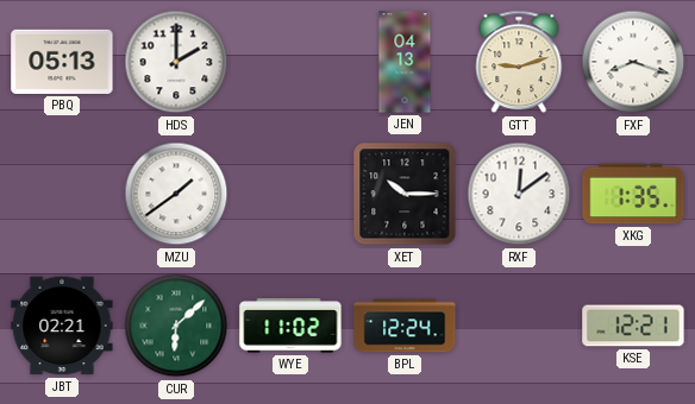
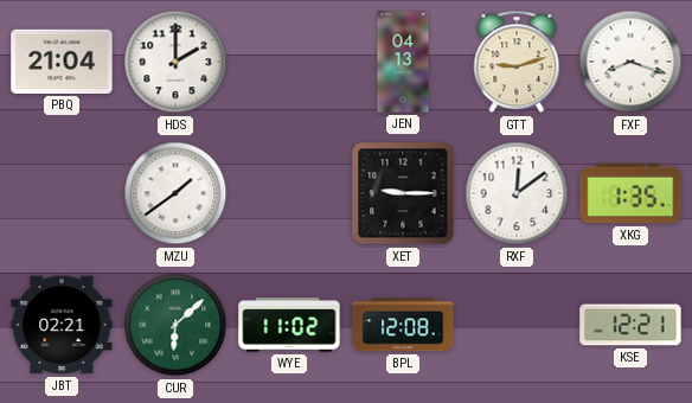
PBQ: 05:13 -> 21:04 (62, 62)
XET: 10:15 -> 9:15 (403, 193)
BPL: 12:24 -> 12:08 (403, 325)
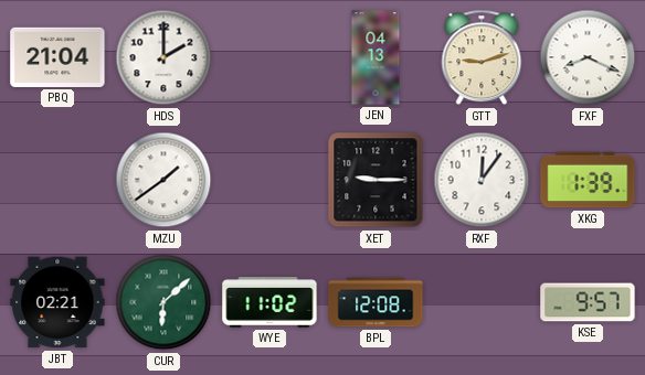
FXF: 8:18 -> 8:19 (588, 57)
RXF: 12:09 -> 12:06 (482, 180)
XKG: 1:35 -> 1:39 (588, 180)
KSE: 12:21 -> 9:57 (588, 302)
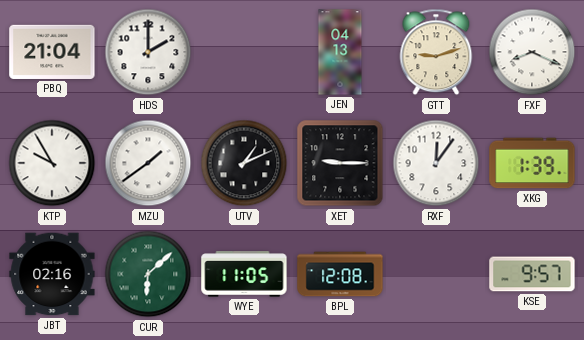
KTP: none -> 9:55 (52, 163)
UTV: none -> 1:11 (244, 163)
JBT: 02:21 -> 02:16 (52, 274)
WYE: 11:02 -> 11:05 (244, 274)
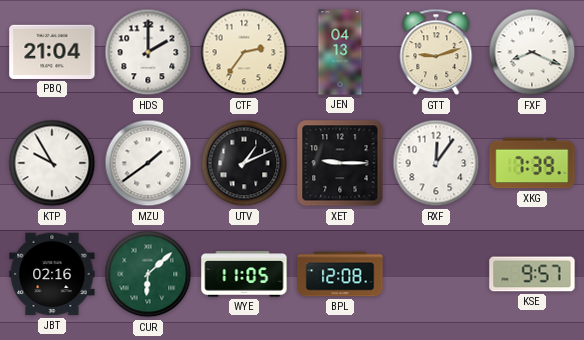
CTF: none -> 2:36 (244, 52)
XKG: 1:39 -> 7:39 (532, 163)
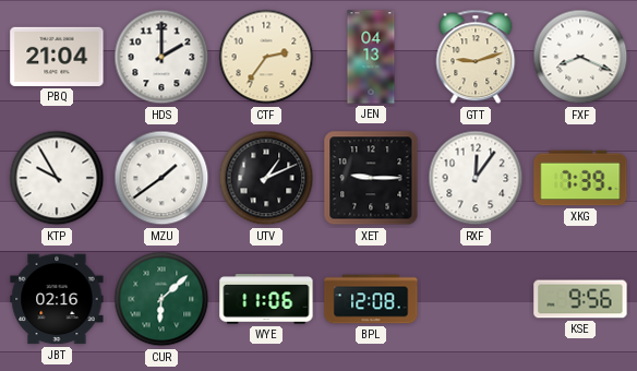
WYE: 11:05 -> 11:06 (266, 299)
KSE: 9:57 -> 9:56 (580, 299)
